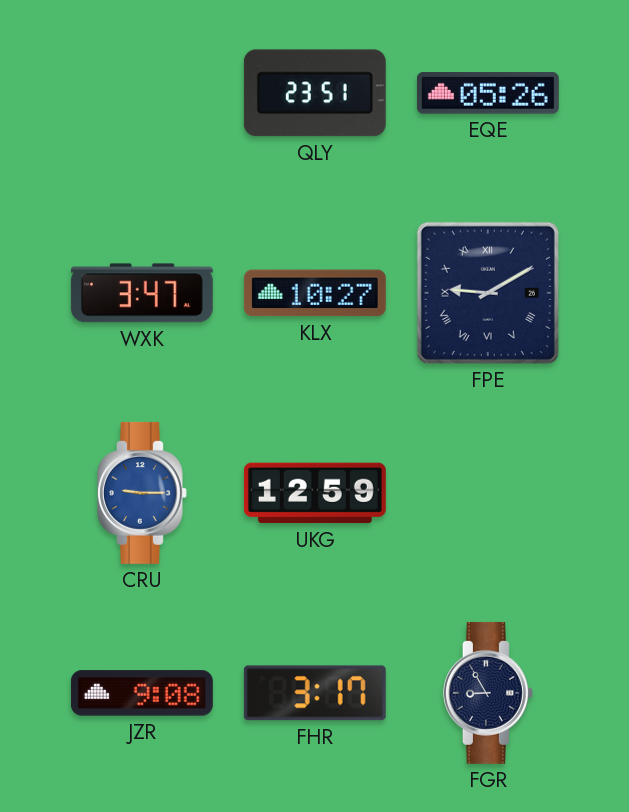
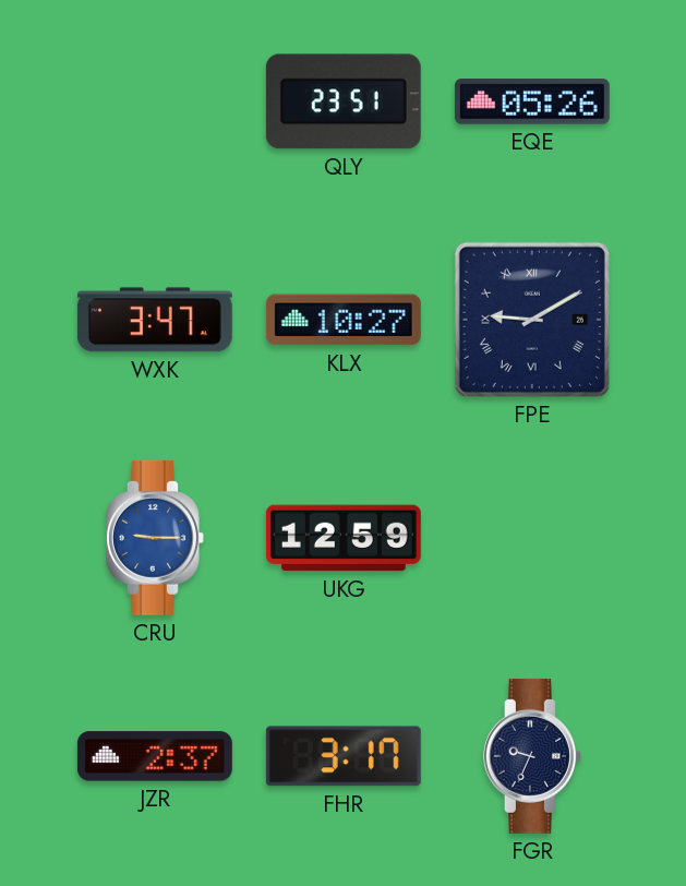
JZR: 9:08 -> 2:37 (155, 756)
FGR: 8:55 -> 9:34 (532, 756)
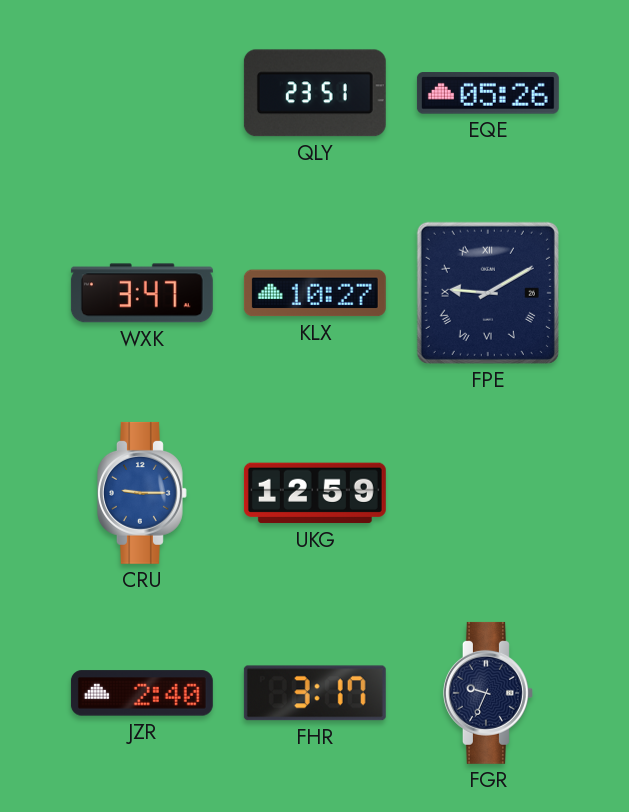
JZR: 2:37 -> 2:40 (142, 693)
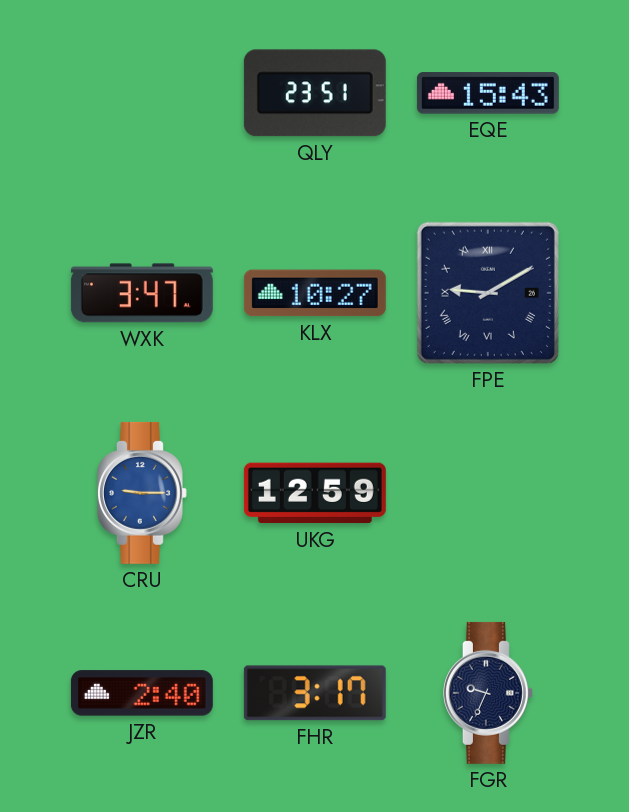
EQE: 05:26 -> 15:43 (488, 93)
